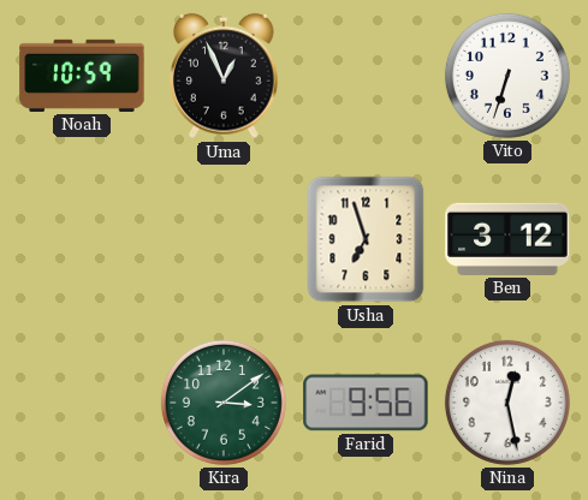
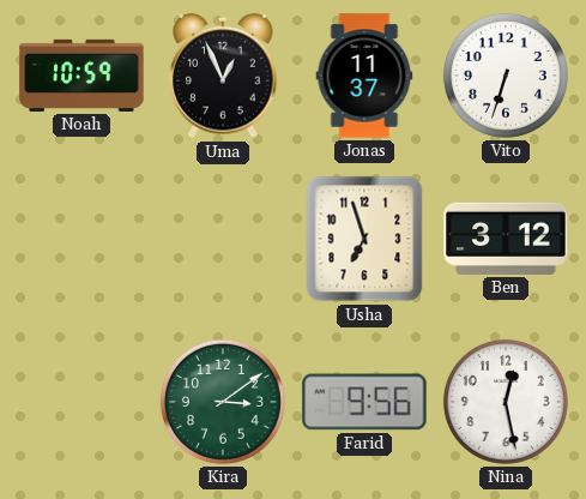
Jonas: none -> 11:37 (364, 76)
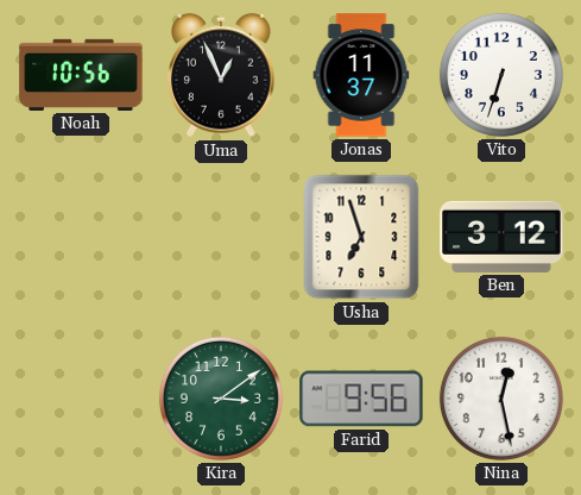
Noah: 10:59 -> 10:56 (81, 75)
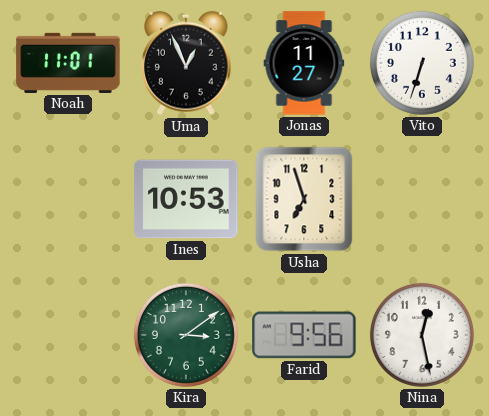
Noah: 10:56 -> 11:01 (68, 63)
Jonas: 11:37 -> 11:27 (304, 63)
Ines: none -> 10:53 (186, 199)
Ben: 3:12 -> none (501, 237)
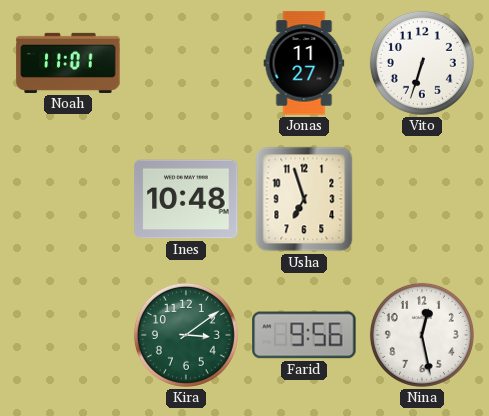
Uma: 12:56 -> none (186, 63)
Ines: 10:53 -> 10:48 (186, 199)
